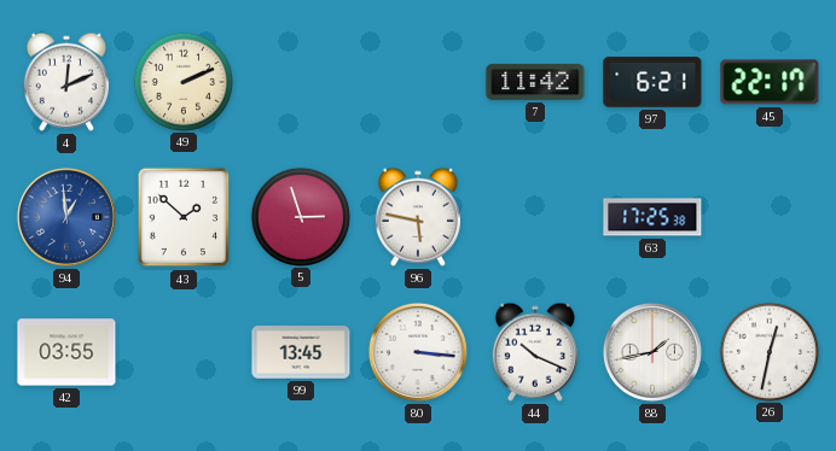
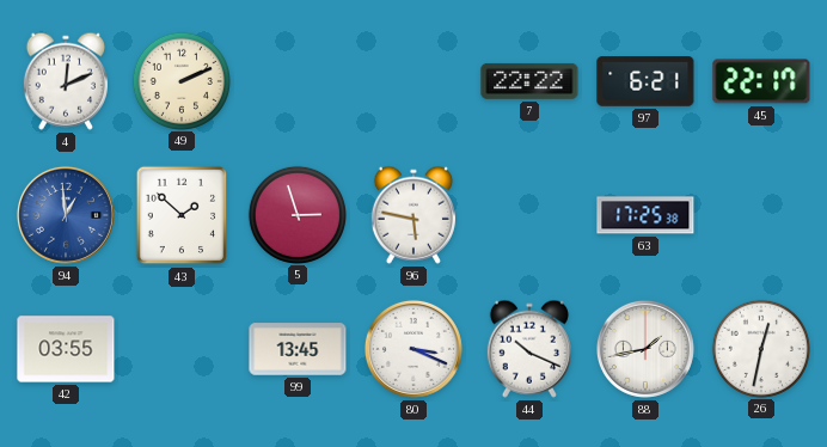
7: 11:42 -> 22:22 (529, 81)
80: 3:16 -> 3:19 (413, 349)
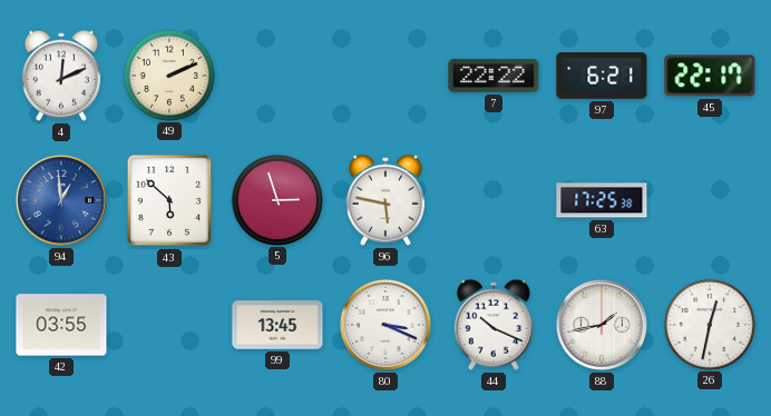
43: 1:52 -> 5:52 (169, 200)
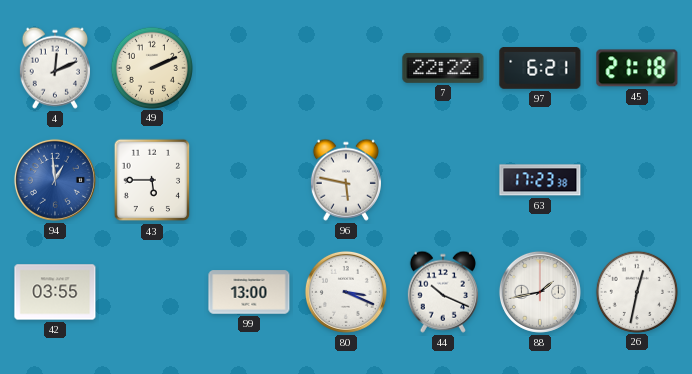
45: 22:17 -> 21:18 (637, 68)
43: 5:52 -> 5:45 (152, 180)
5: 2:57 -> none (276, 199)
63: 17:25 -> 17:23 (540, 180)
99: 13:45 -> 13:00 (249, 292)
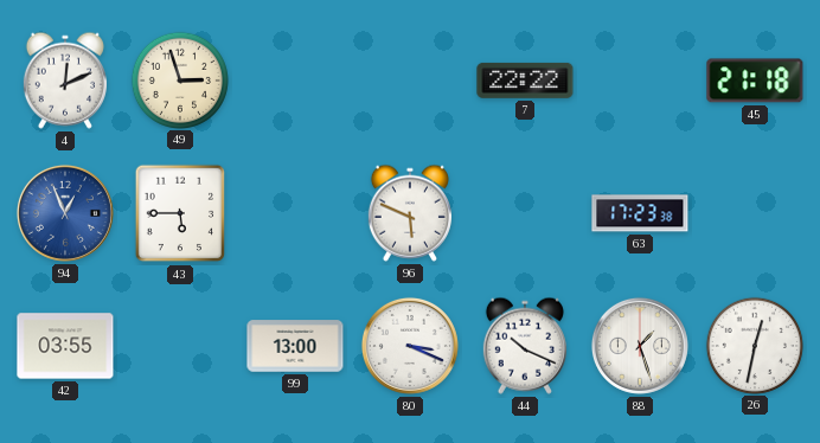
49: 2:11 -> 2:57 (179, 79)
97: 6:21 -> none (540, 69)
94: 12:59 -> 12:56 (65, 213)
96: 5:47 -> 5:49 (410, 213)
88: 1:43 -> 1:27 (640, 346)
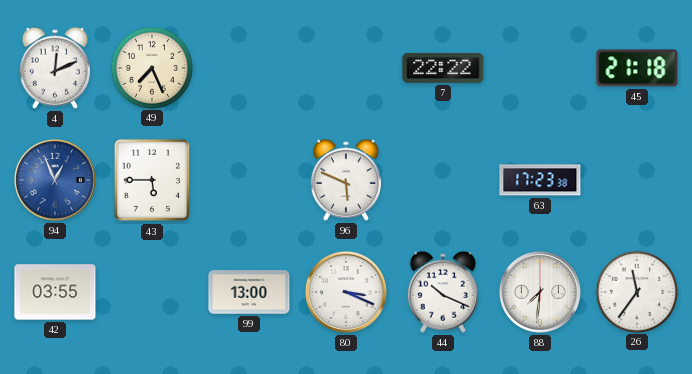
49: 2:57 -> 7:26 (151, 67)
88: 1:27 -> 7:31 (540, 292)
26: 12:32 -> 11:36 (636, 291)
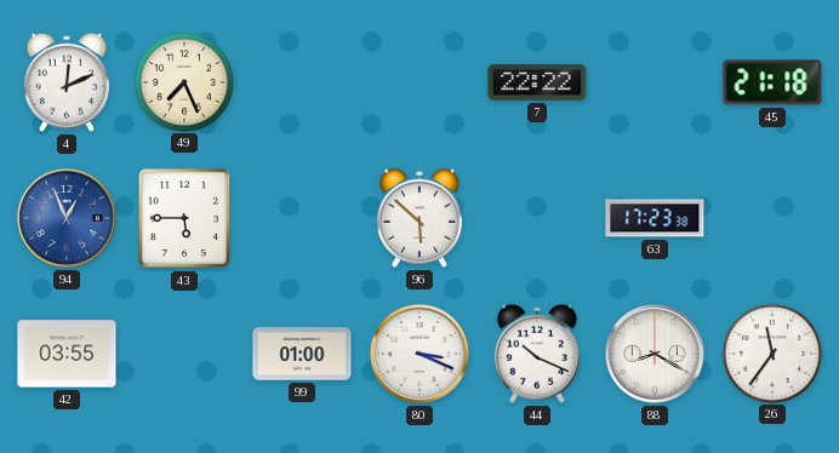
96: 5:49 -> 5:52 (419, 218)
99: 13:00 -> 01:00 (302, 354)
88: 7:31 -> 8:20 (655, 354)
